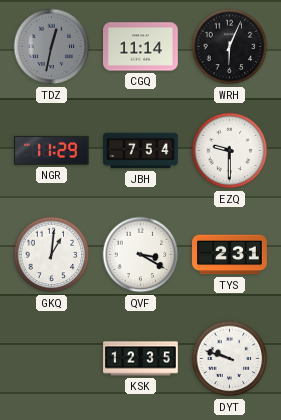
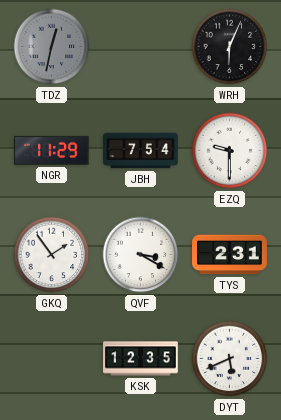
CGQ: 11:14 -> none (141, 47)
GKQ: 1:01 -> 1:54 (52, 255)
DYT: 9:48 -> 5:41 (230, 359)
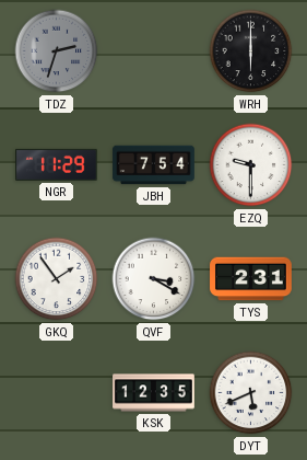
TDZ: 12:32 -> 2:33 (57, 51)
WRH: 6:04 -> 6:00 (251, 51)
